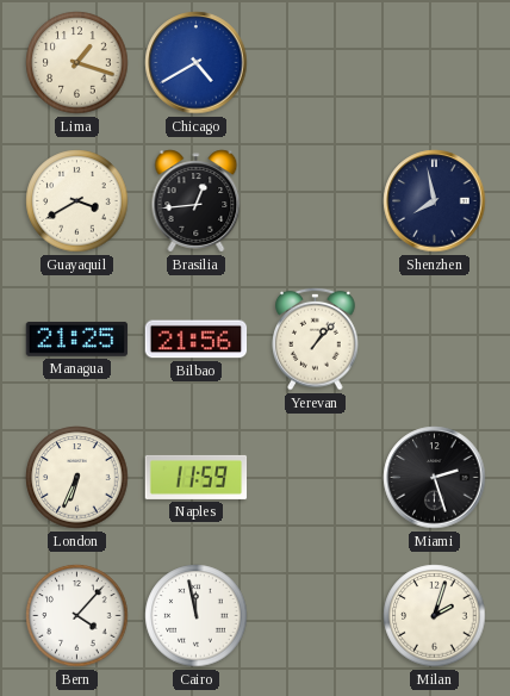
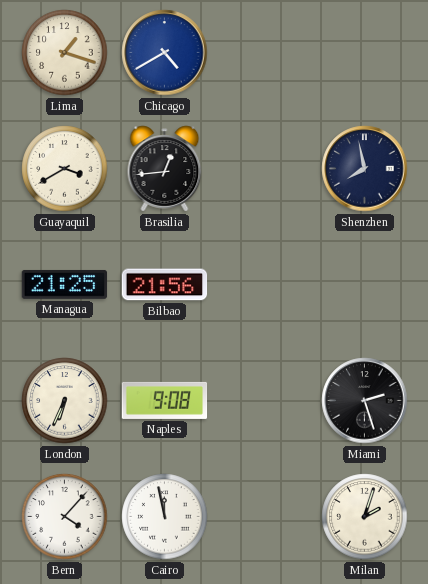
Yerevan: 1:07 -> none (316, 338)
Naples: 11:59 -> 9:08 (165, 400)
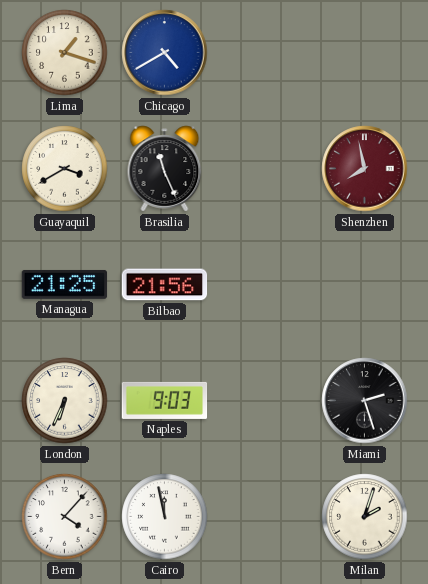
Brasilia: 12:44 -> 11:26 (165, 169)
Shenzhen dial: navy -> burgundy (365, 169)
Naples: 9:08 -> 9:03 (165, 400)
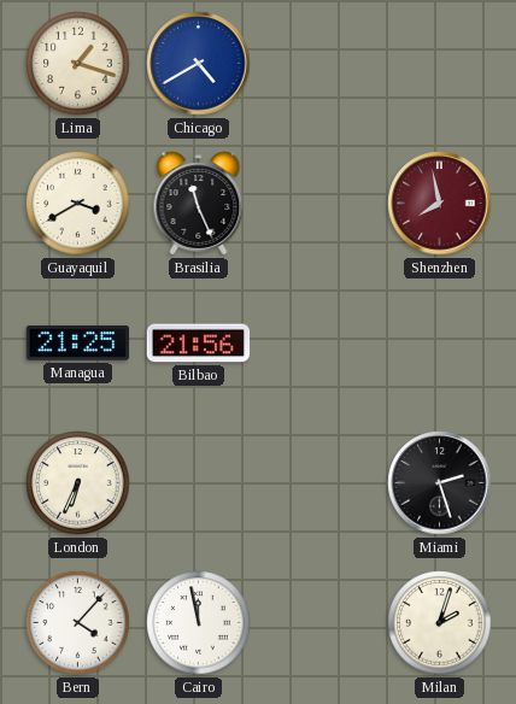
Naples: 9:03 -> none (165, 400)
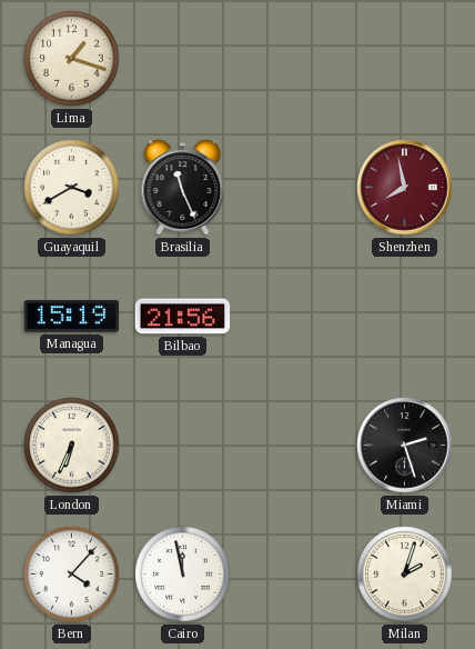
Chicago: 4:40 -> none (199, 64)
Managua: 21:25 -> 15:19 (72, 317)
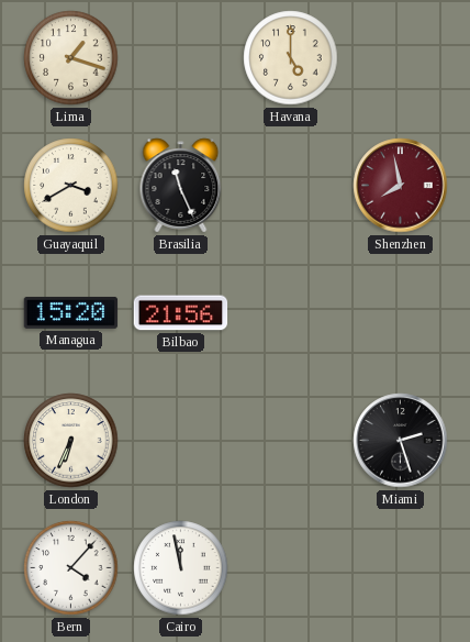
Havana: none -> 5:00 (291, 58)
Managua: 15:19 -> 15:20 (71, 313)
Milan: 2:03 -> none (405, 575)
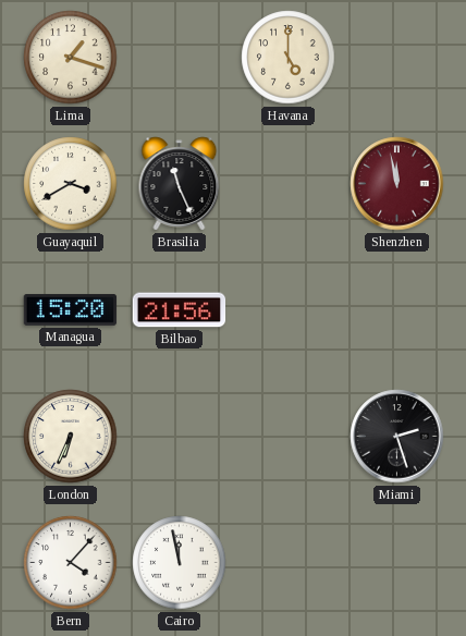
Shenzhen: 7:58 -> 11:58 (397, 184)
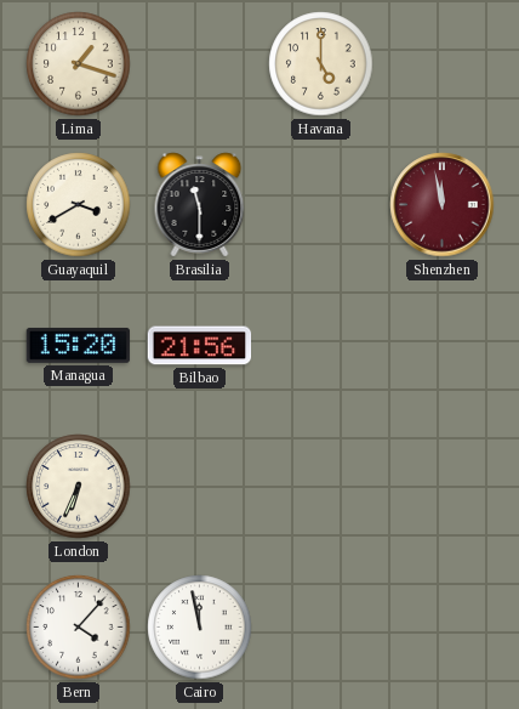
Brasilia: 11:26 -> 11:30 (200, 205)
Miami: 2:27 -> none (397, 437)
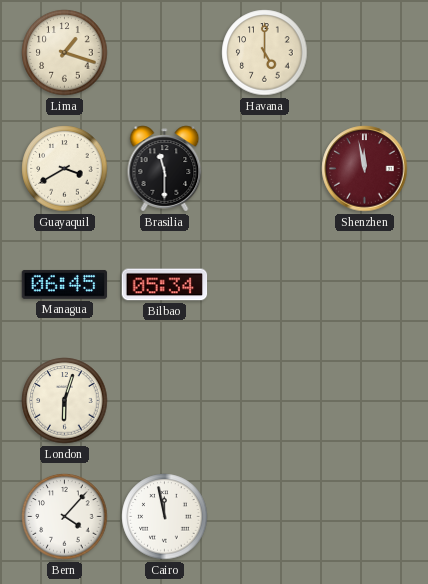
Managua: 15:20 -> 06:45 (65, 285)
Bilbao: 21:56 -> 05:34 (165, 285)
London: 6:34 -> 6:03 (65, 401)
